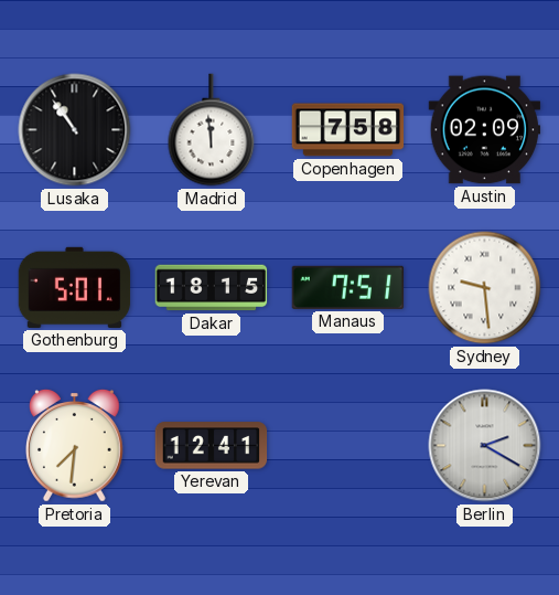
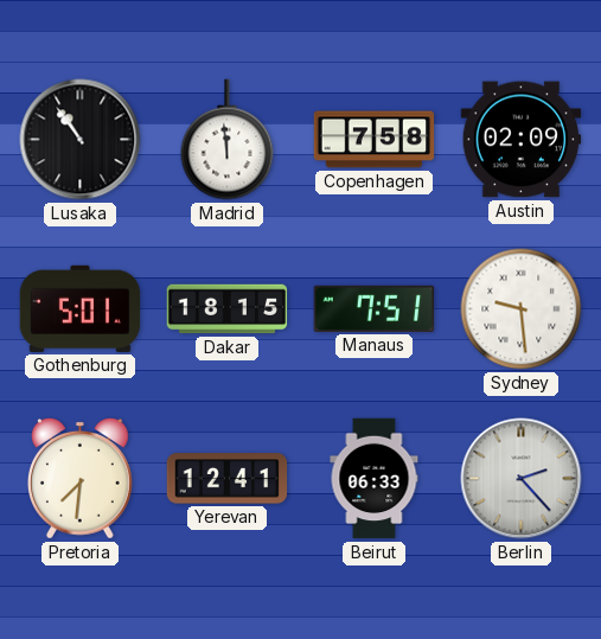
Beirut: none -> 06:33 (375, 479)
Berlin: 2:20 -> 2:23 (522, 479)
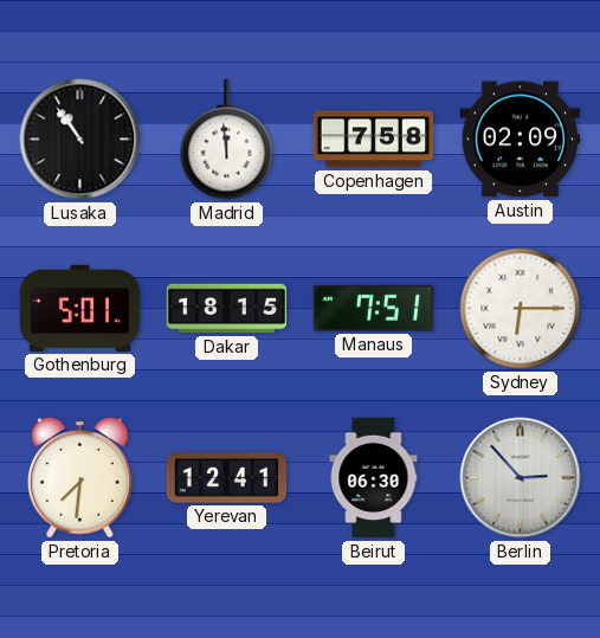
Sydney: 9:29 -> 6:15 (521, 309)
Beirut: 06:33 -> 06:30 (374, 478)
Berlin: 2:23 -> 2:53 (521, 478)
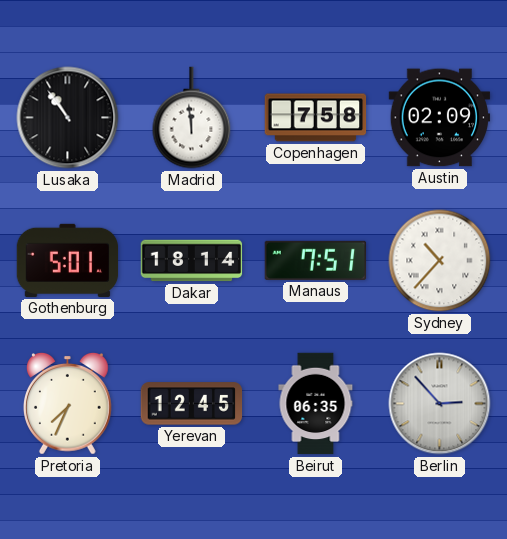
Dakar: 18:15 -> 18:14 (192, 261)
Sydney: 6:15 -> 10:37 (440, 261)
Pretoria: 7:31 -> 7:34 (68, 404)
Yerevan: 12:41 -> 12:45 (192, 404)
Beirut: 06:30 -> 06:35 (316, 404)
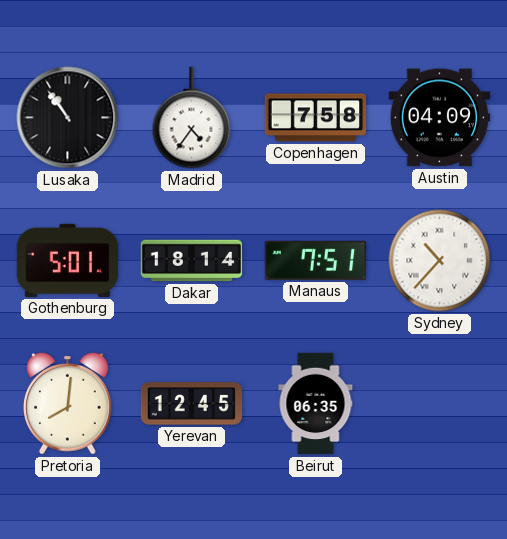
Madrid: 11:59 -> 4:36 (192, 118)
Austin: 02:09 -> 04:09 (440, 118)
Pretoria: 7:34 -> 8:01 (68, 404)
Berlin: 2:53 -> none (440, 404)
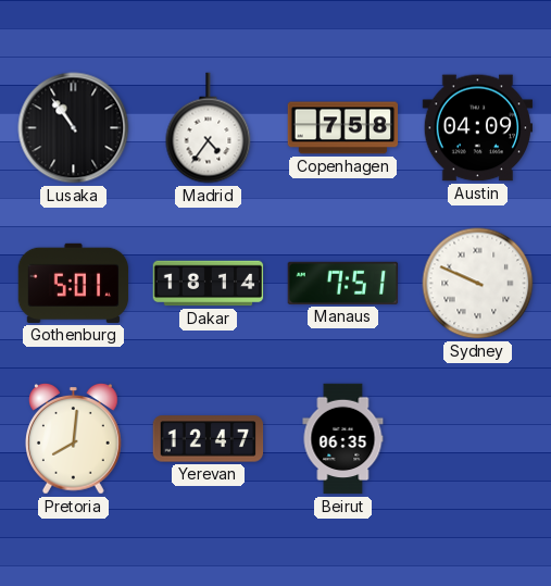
Sydney: 10:37 -> 9:49 (478, 284)
Yerevan: 12:45 -> 12:47 (209, 439)
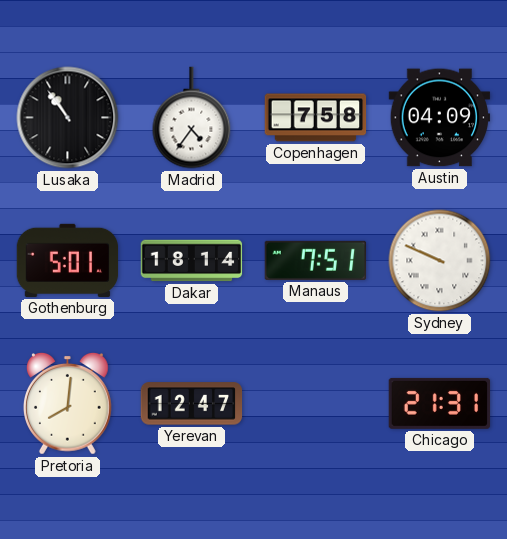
Beirut: 06:35 -> none (343, 439)
Chicago: none -> 21:31 (440, 403)
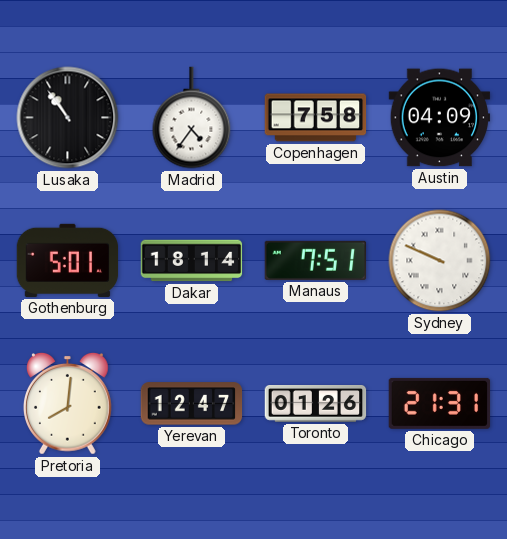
Toronto: none -> 01:26 (316, 404)
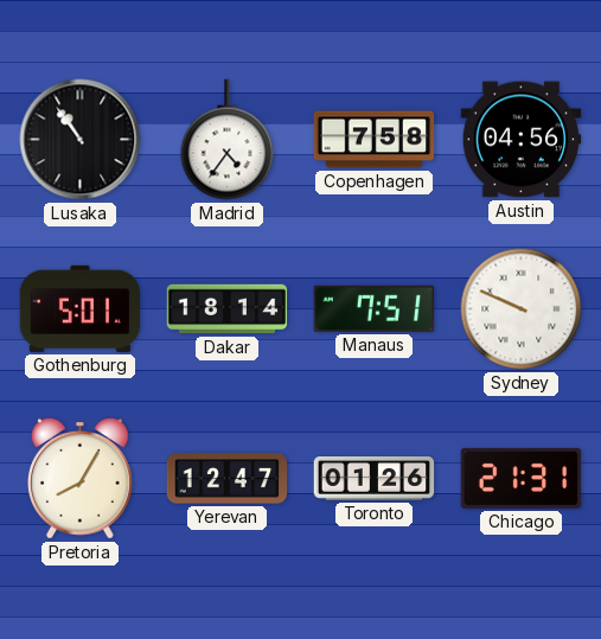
Austin: 04:09 -> 04:56 (522, 140)
Pretoria: 8:01 -> 8:05 (81, 479)
